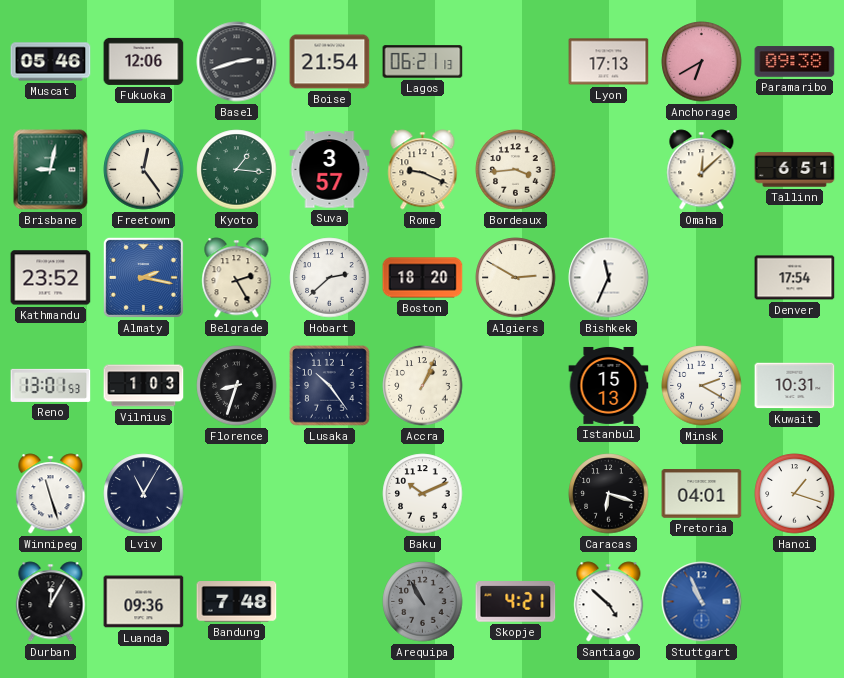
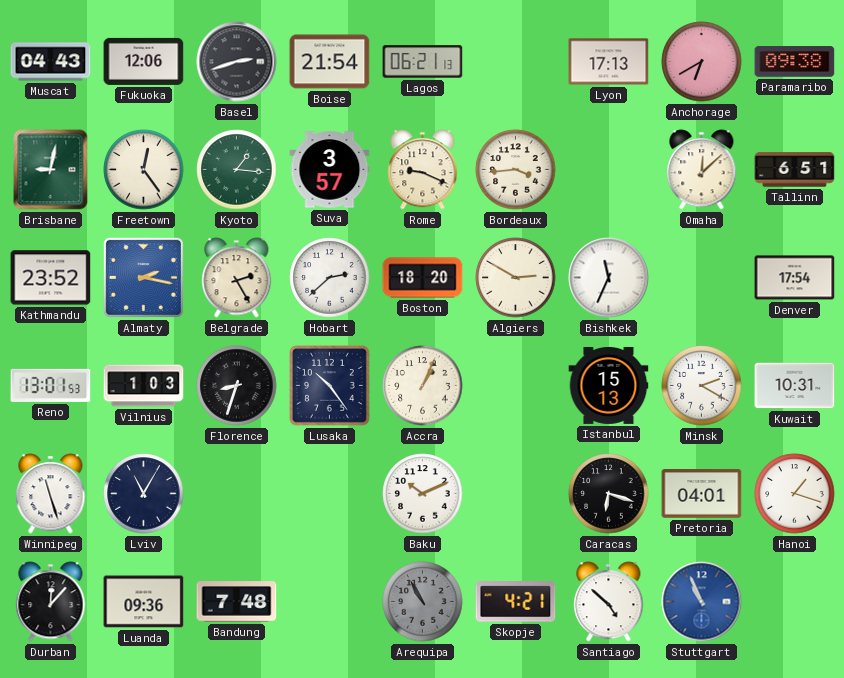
Muscat: 05:46 -> 04:43 (51, 62)
Durban: 12:05 -> 12:07 (51, 602)
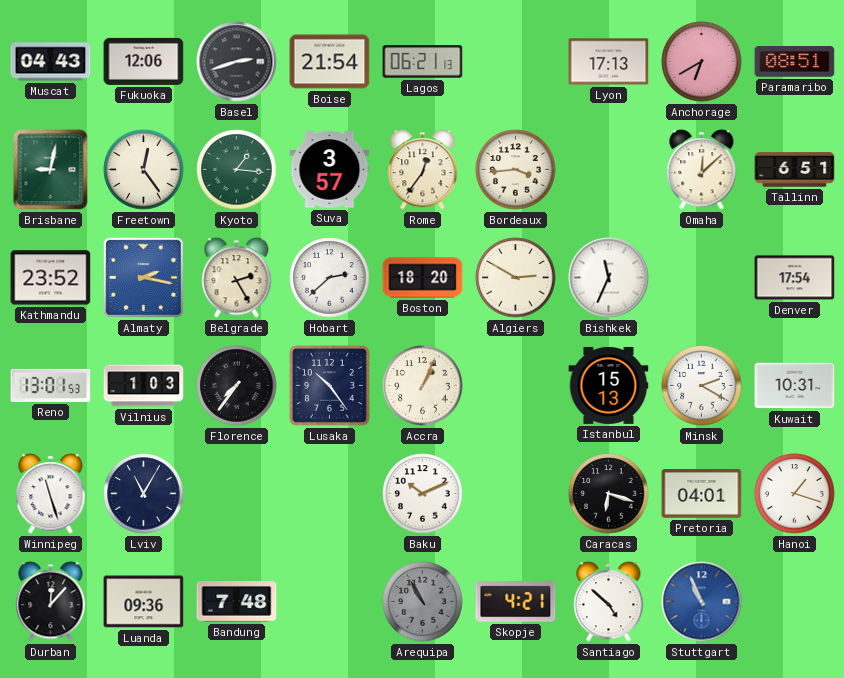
Paramaribo: 09:38 -> 08:51 (795, 62)
Rome: 9:19 -> 12:36 (423, 170)
Florence: 8:33 -> 7:36 (237, 386)
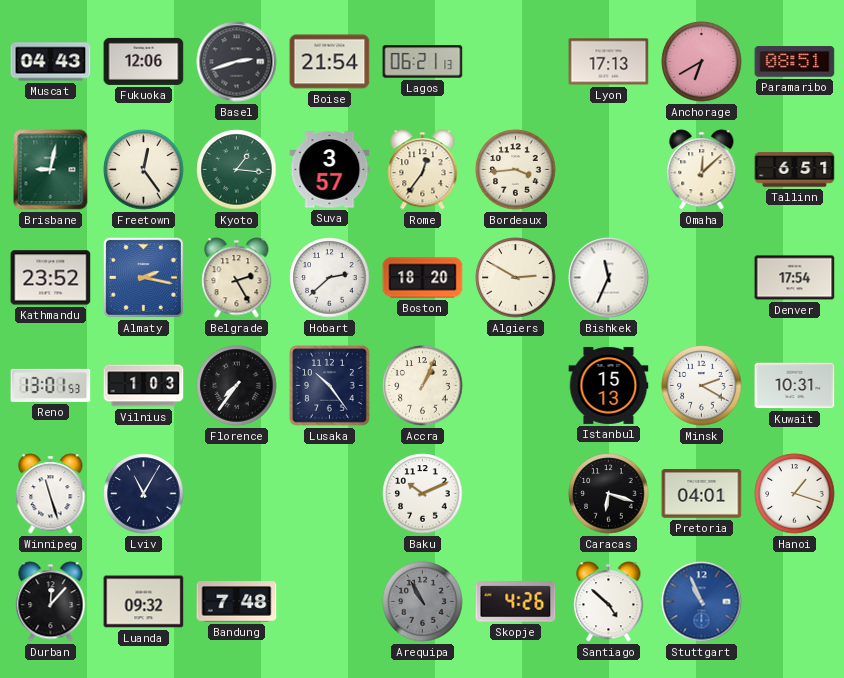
Luanda: 09:36 -> 09:32 (144, 602)
Skopje: 4:21 -> 4:26 (516, 602)
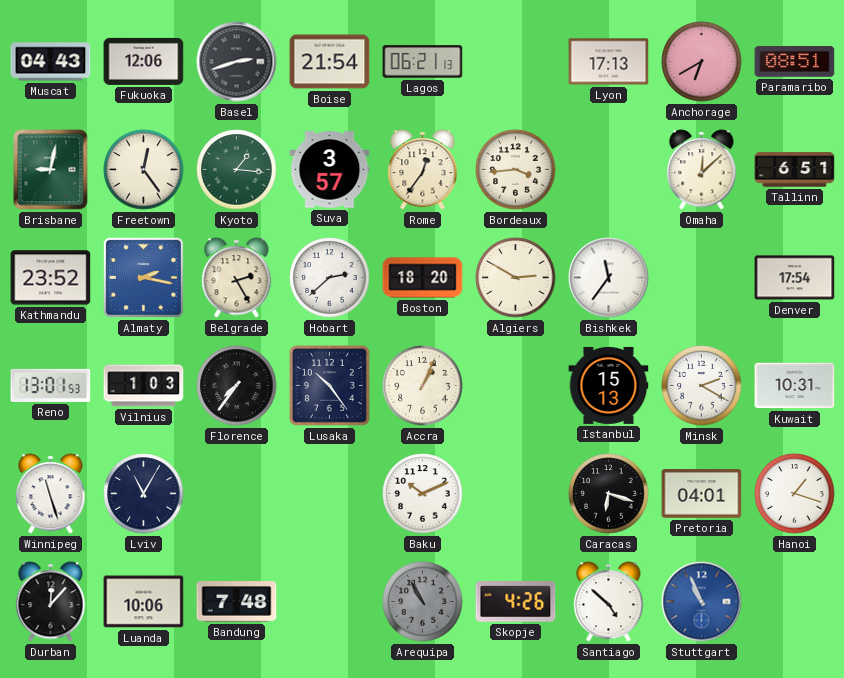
Bishkek: 11:34 -> 11:36 (609, 278)
Luanda: 09:32 -> 10:06 (144, 602)
